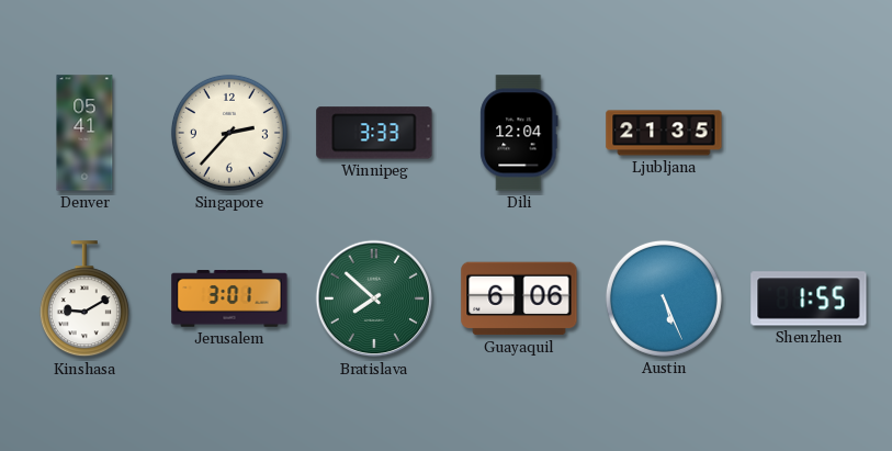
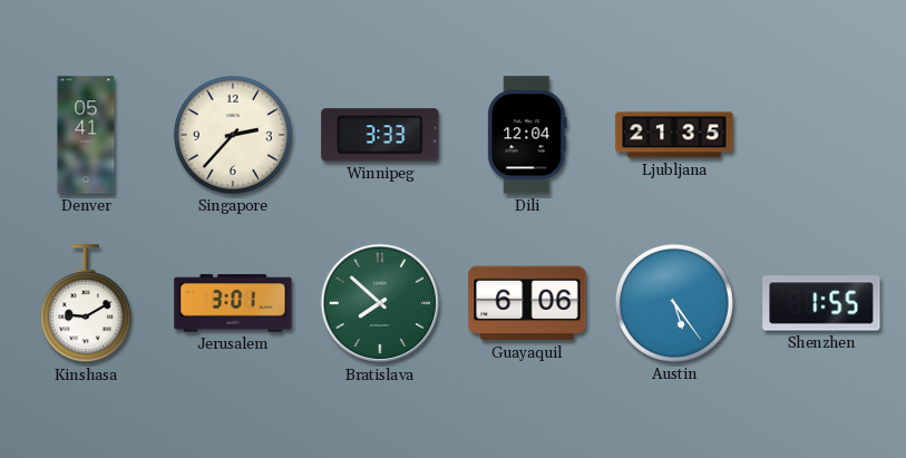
Austin: 5:26 -> 5:24 (674, 303)
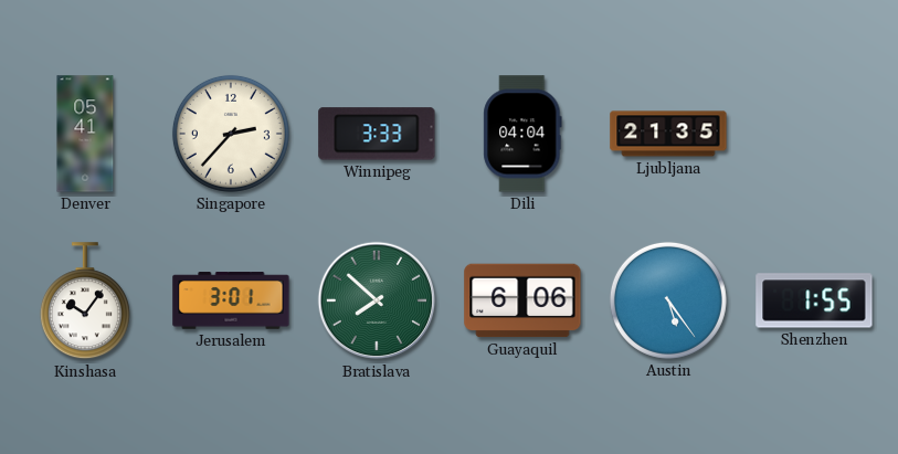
Dili: 12:04 -> 04:04 (522, 134)
Kinshasa: 9:10 -> 10:06 (85, 302)
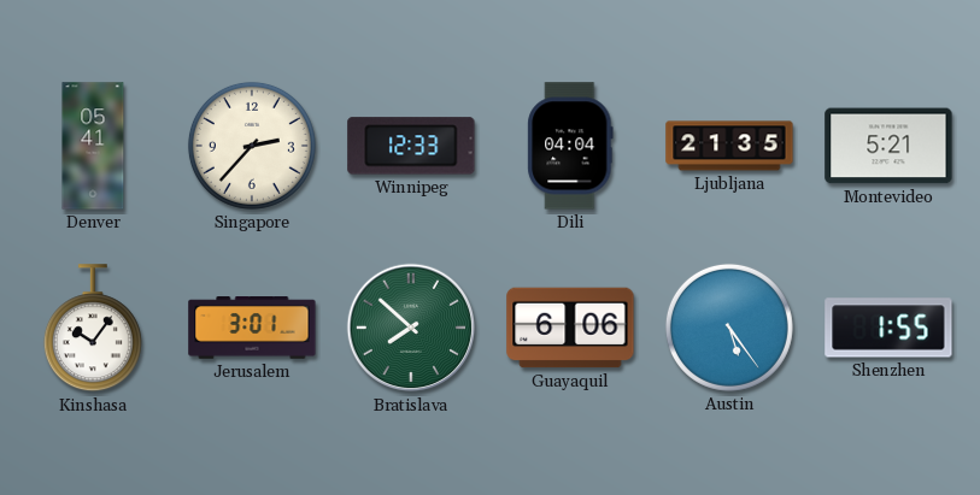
Winnipeg: 3:33 -> 12:33 (411, 146)
Montevideo: none -> 5:21 (888, 146)
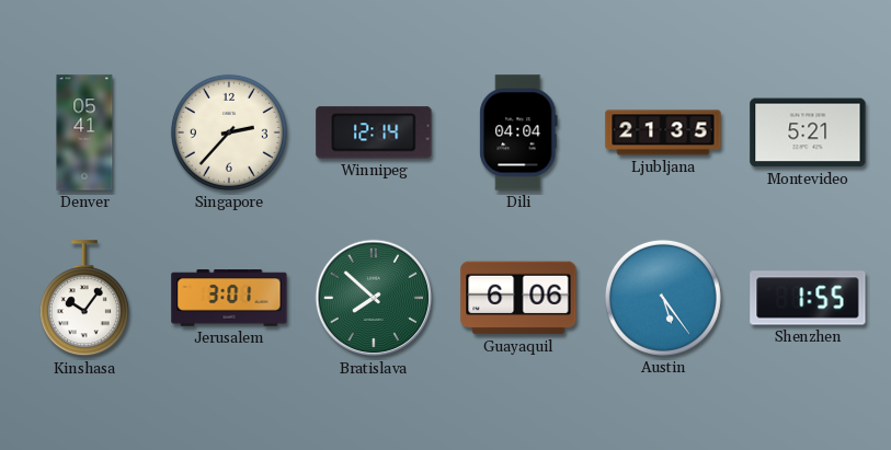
Winnipeg: 12:33 -> 12:14 (374, 132)
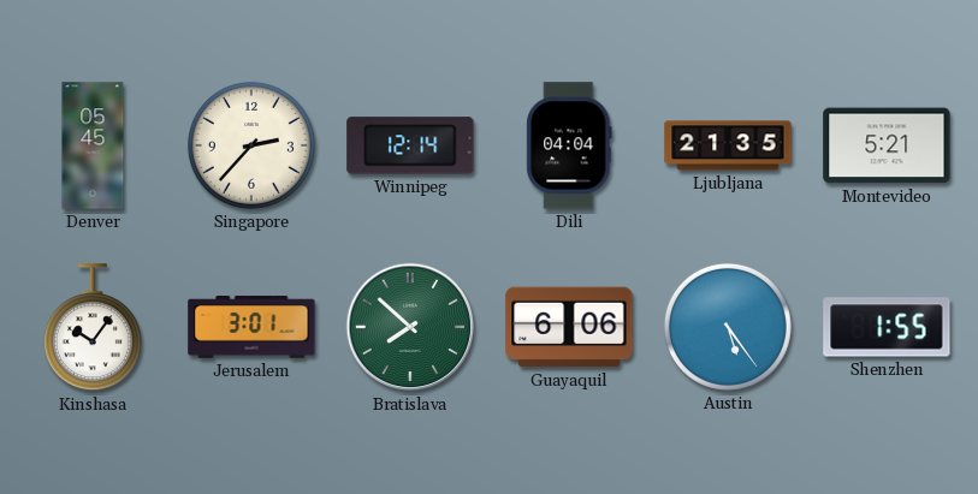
Denver: 05:41 -> 05:45 (93, 145)
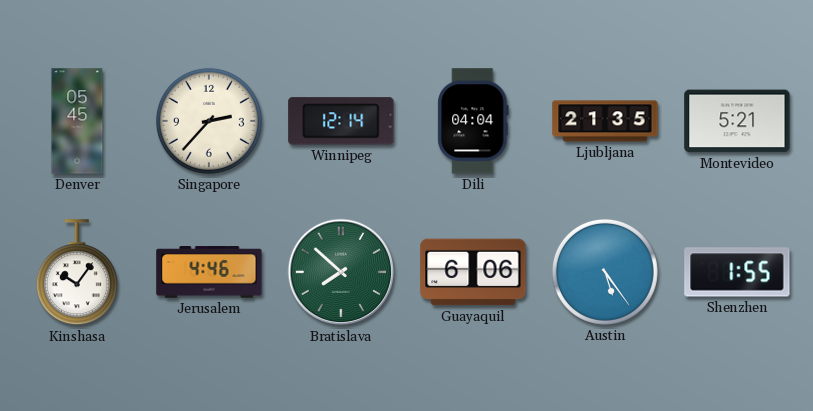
Jerusalem: 3:01 -> 4:46 (209, 272)
